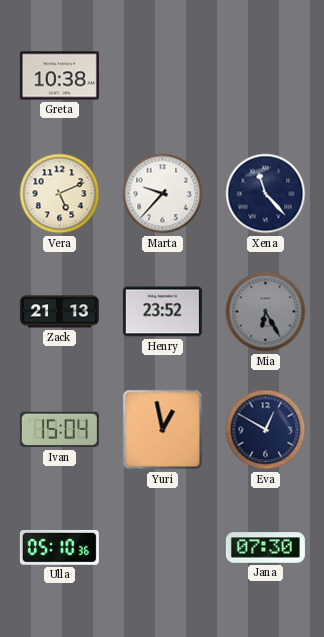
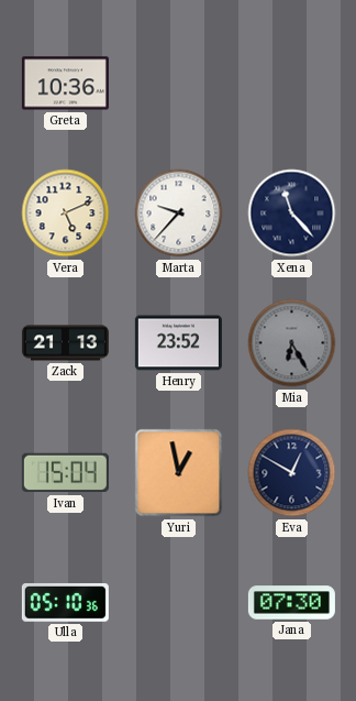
Greta: 10:38 -> 10:36 (65, 84)
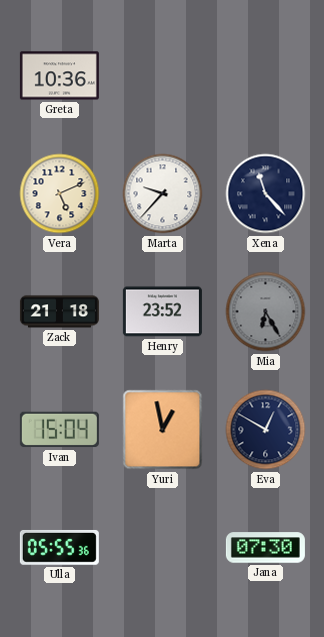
Zack: 21:13 -> 21:18 (59, 312)
Ulla: 05:10 -> 05:55 (59, 547)
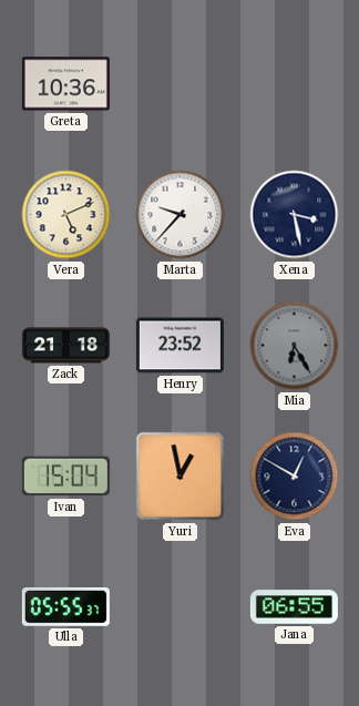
Xena: 11:23 -> 3:28 (295, 215)
Ulla: 05:55:36 -> 05:55:37 (65, 606)
Jana: 07:30 -> 06:55 (294, 607)
